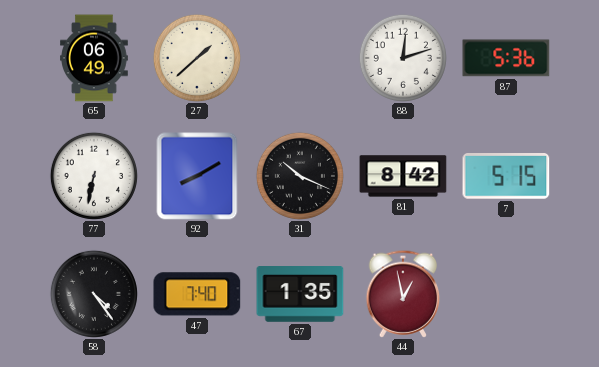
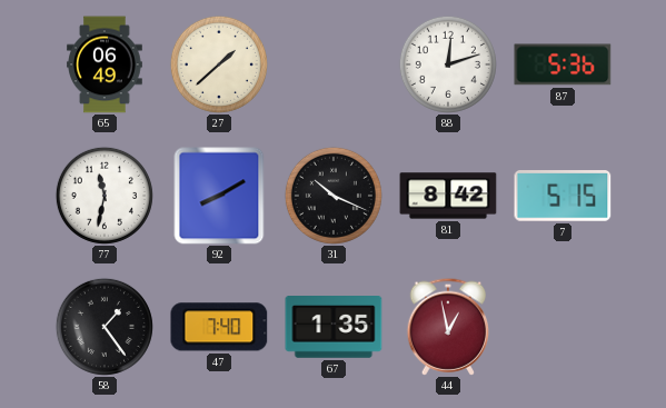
77: 6:32 -> 11:32 (105, 196)
58: 4:24 -> 1:24 (105, 327)
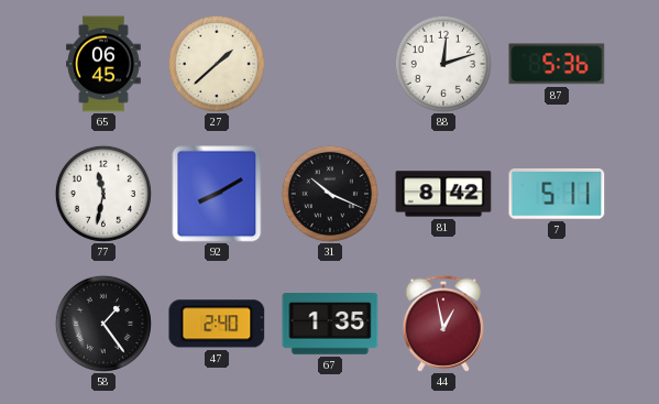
65: 06:49 -> 06:45 (105, 64)
7: 5:15 -> 5:11 (557, 195)
47: 7:40 -> 2:40 (217, 324)
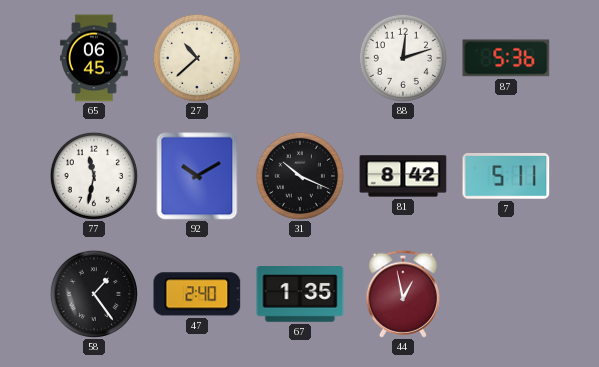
27: 1:38 -> 10:38 (197, 58)
92: 8:10 -> 10:10 (197, 176)
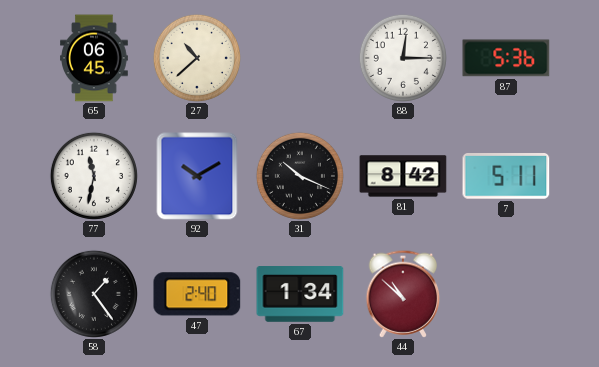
88: 12:12 -> 12:15 (403, 58)
67: 1:35 -> 1:34 (300, 295)
44: 12:58 -> 10:52 (403, 294)
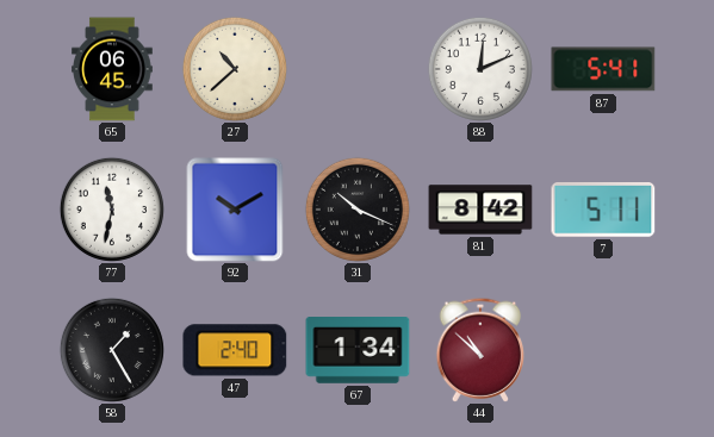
88: 12:15 -> 12:11 (480, 69)
87: 5:36 -> 5:41 (603, 69)
58: 1:24 -> 1:25 (112, 350)
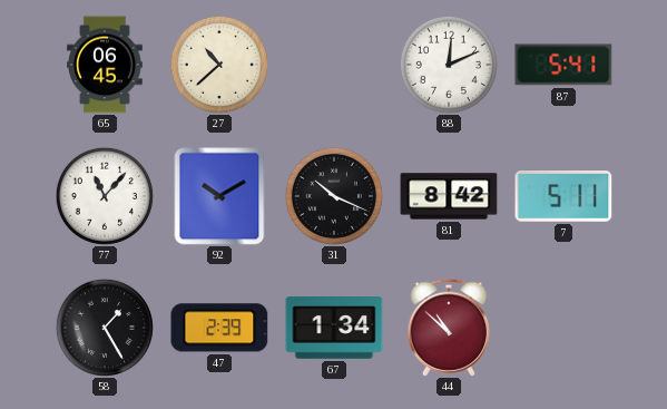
77: 11:32 -> 11:07 (105, 196)
47: 2:40 -> 2:39 (219, 328)
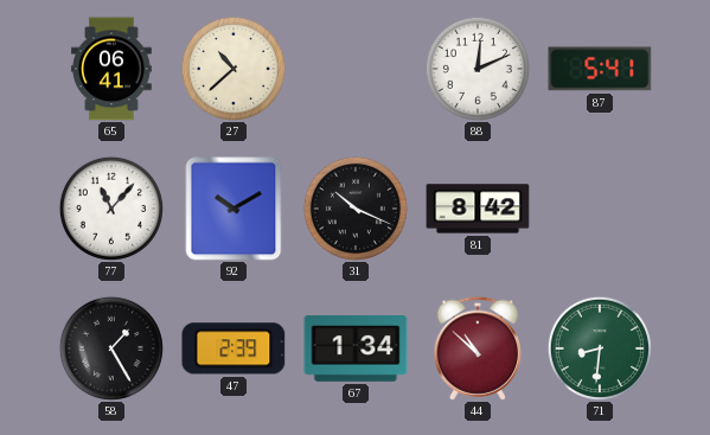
65: 06:45 -> 06:41 (113, 69)
7: 5:11 -> none (563, 197)
71: none -> 8:31 (600, 348)
